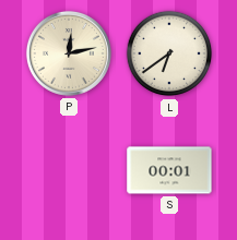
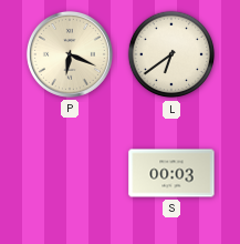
P: 12:13 -> 6:19 (70, 54)
S: 00:01 -> 00:03 (171, 173)
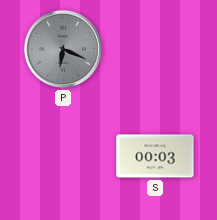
P dial: cream -> grey (63, 49)
L: 6:39 -> none (171, 54)
